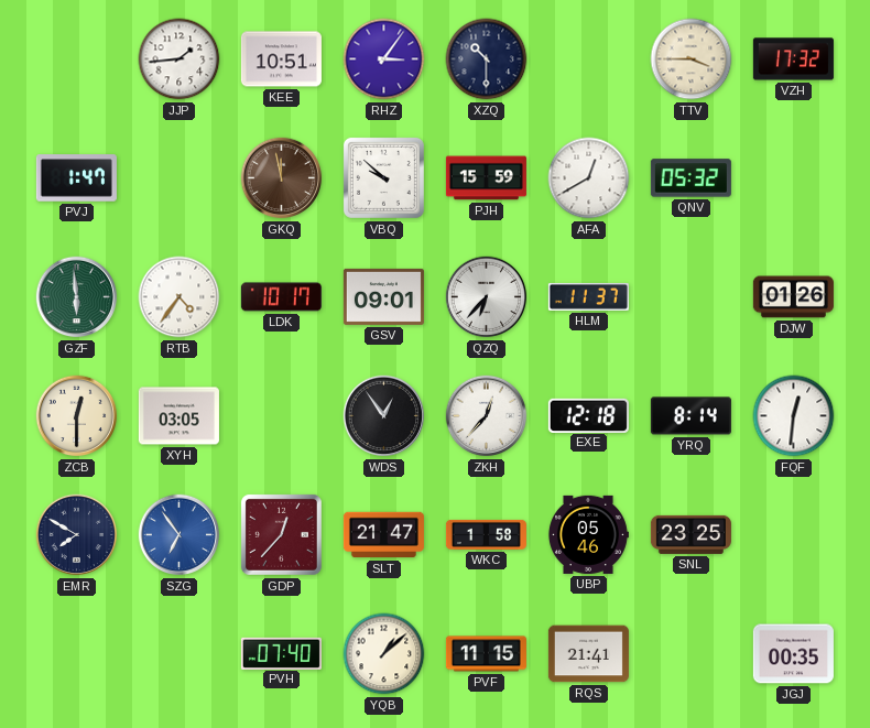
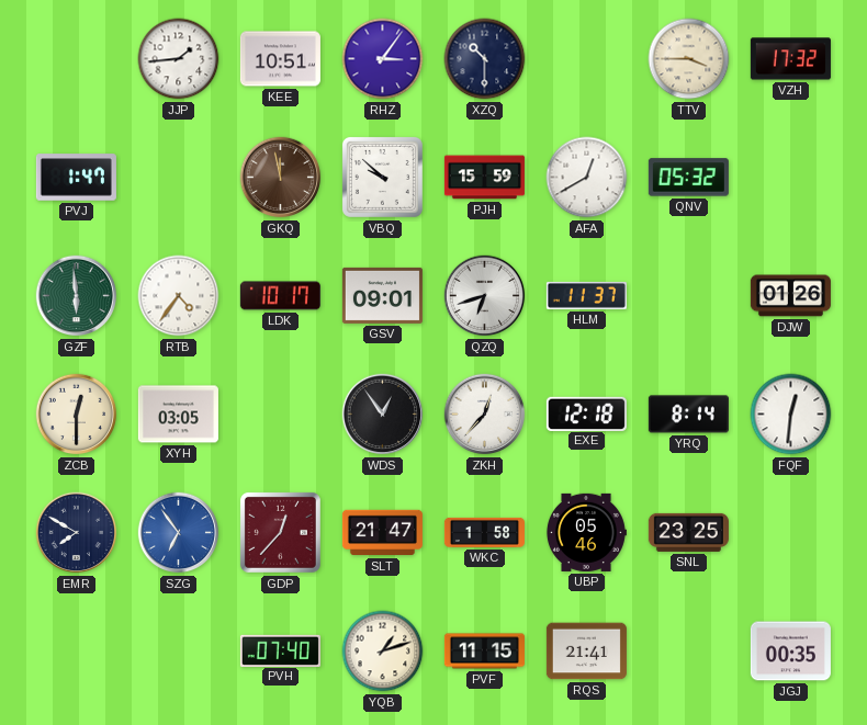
QZQ: 6:37 -> 6:42 (485, 296)
YQB: 1:08 -> 1:12 (383, 652)
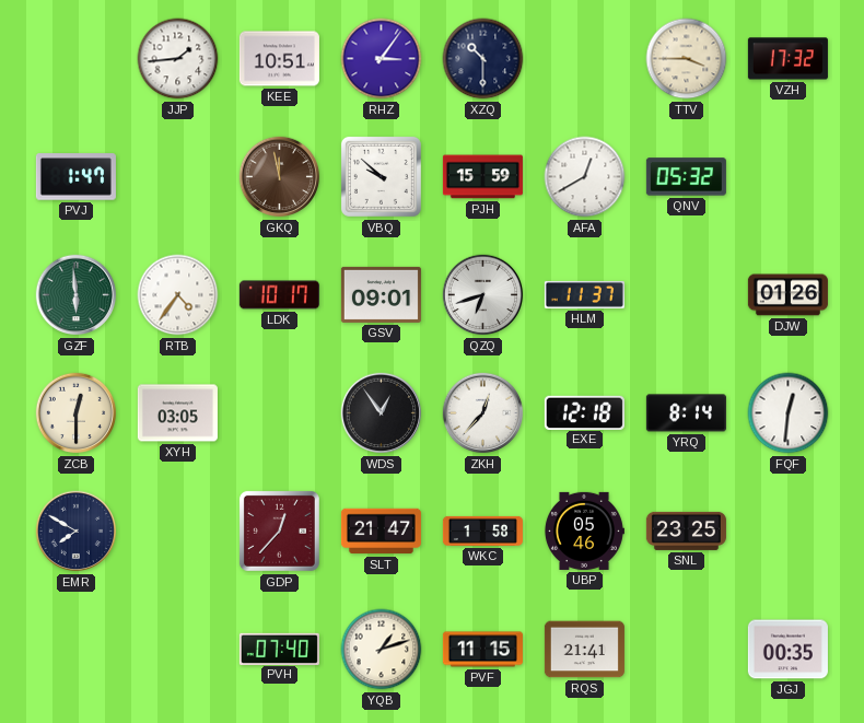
SZG: 6:54 -> none (179, 533)
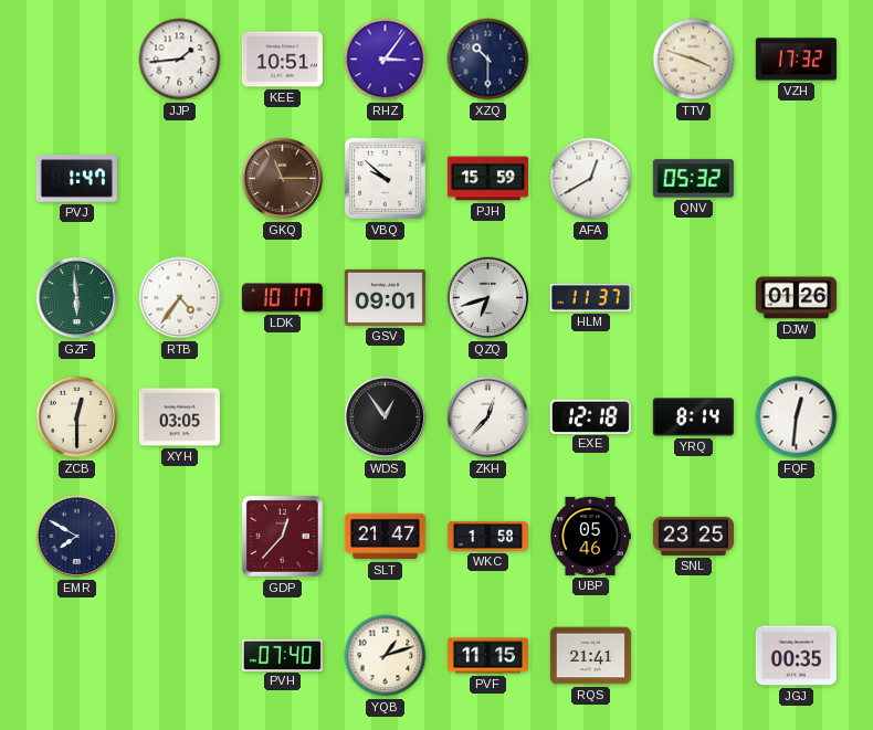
TTV: 3:45 -> 3:48 (694, 60)
GKQ: 11:58 -> 11:15 (283, 179)
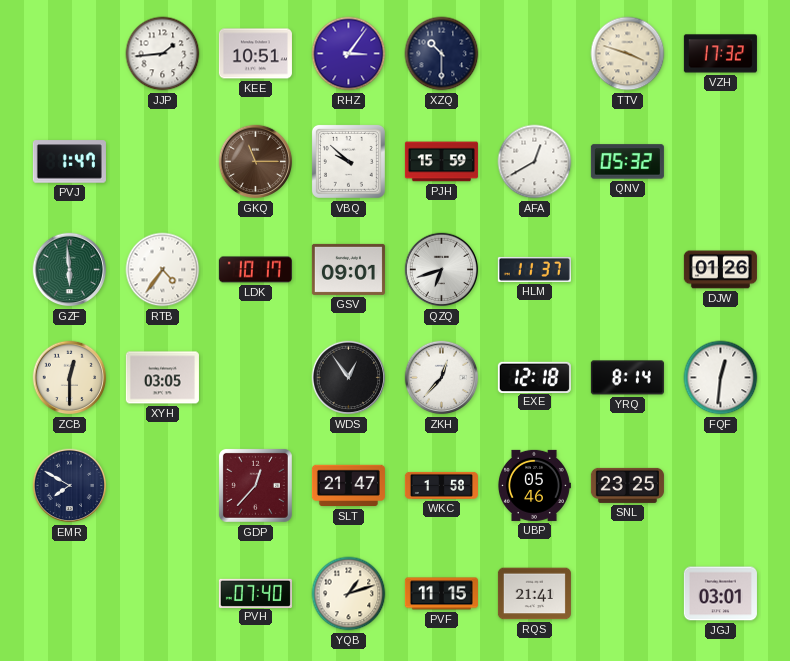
JGJ: 00:35 -> 03:01 (720, 594)
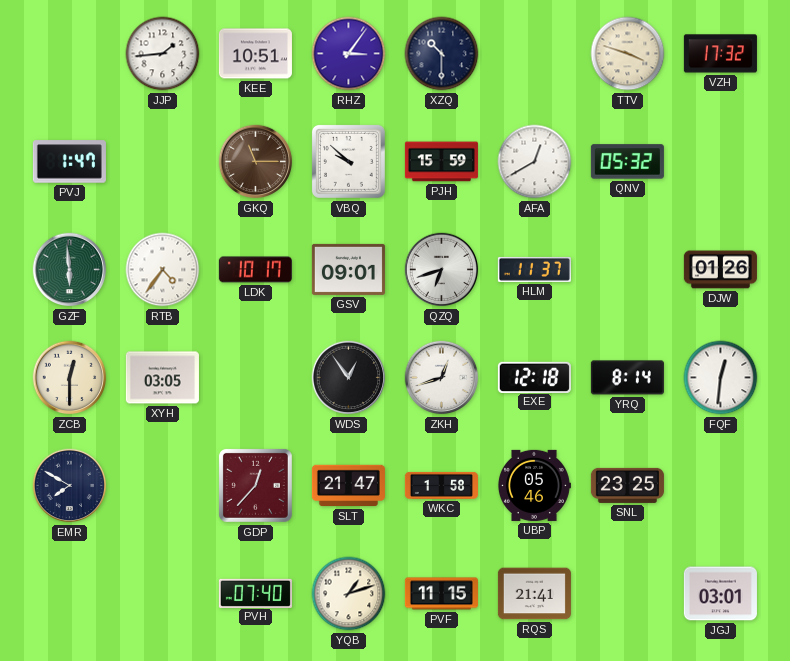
ZKH: 12:37 -> 12:42 (442, 378)
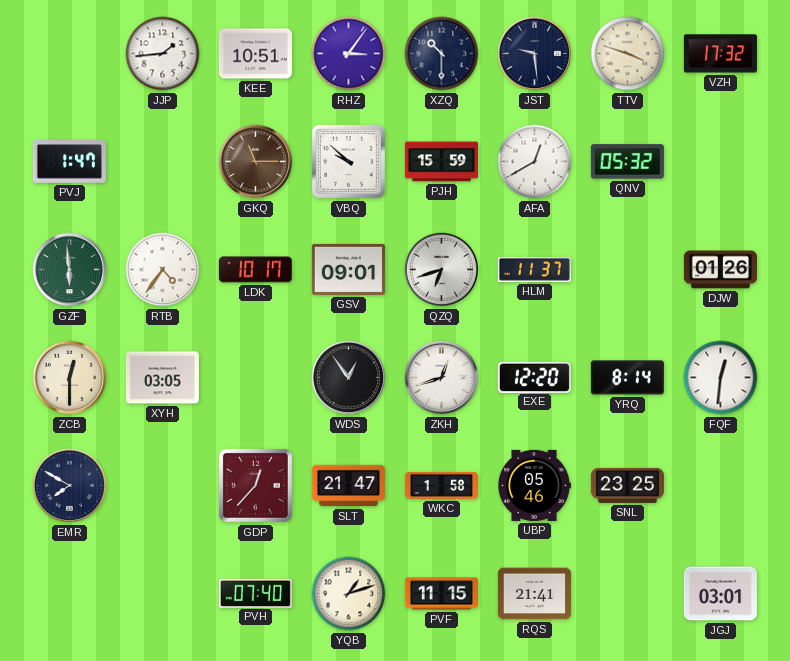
JST: none -> 9:29 (535, 54)
EXE: 12:18 -> 12:20 (534, 377)
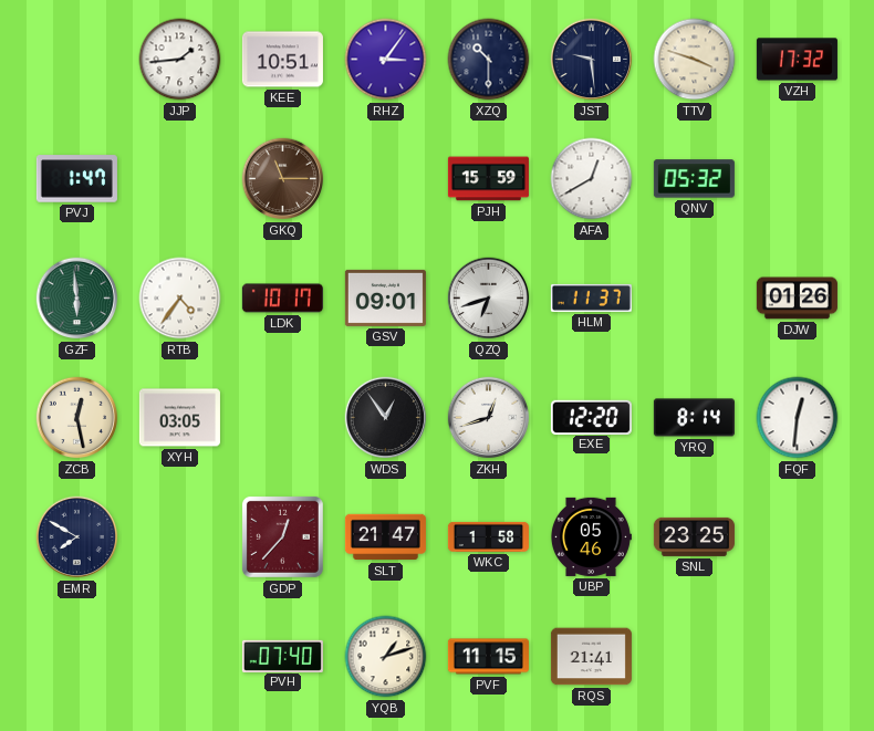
VBQ: 9:52 -> none (348, 161)
ZCB: 12:30 -> 12:28 (77, 418)
JGJ: 03:01 -> none (720, 594)
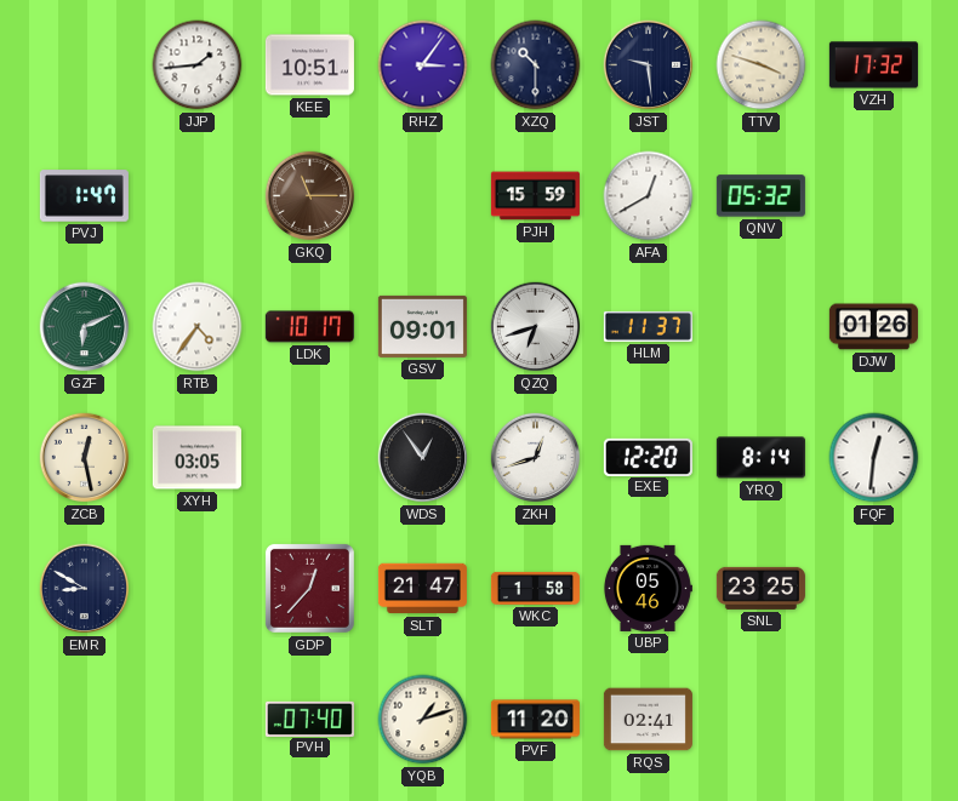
GZF: 5:59 -> 6:11 (85, 327)
EMR: 7:50 -> 8:50 (85, 589)
PVF: 11:15 -> 11:20 (535, 720)
RQS: 21:41 -> 02:41 (648, 720)
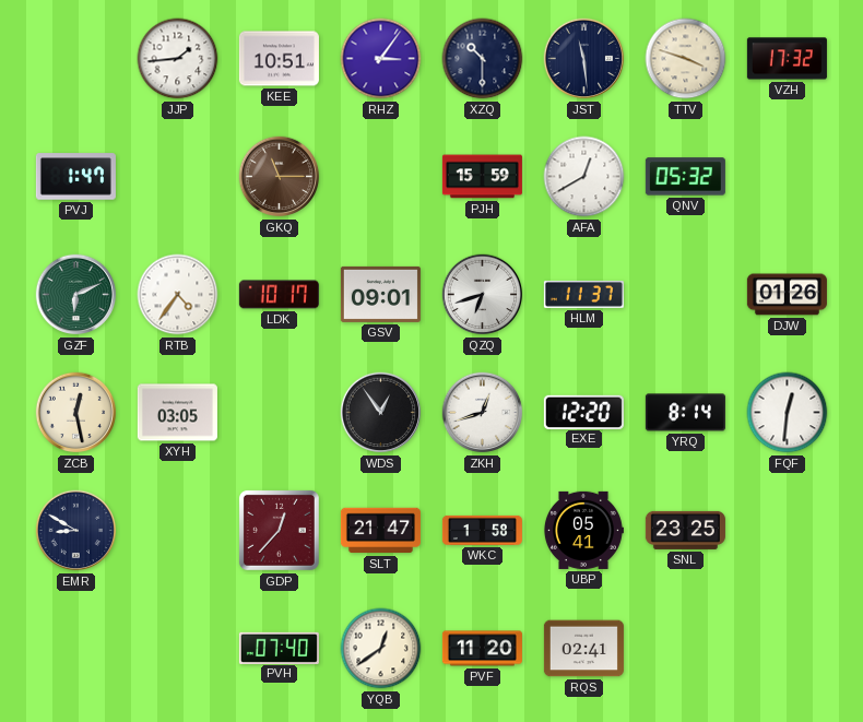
JST: 9:29 -> 11:29 (584, 59)
UBP: 05:46 -> 05:41 (584, 530)
YQB: 1:12 -> 12:39 (381, 649)
